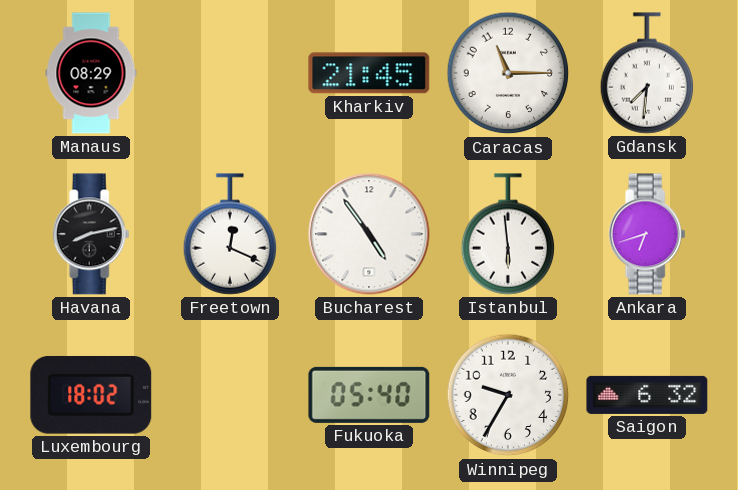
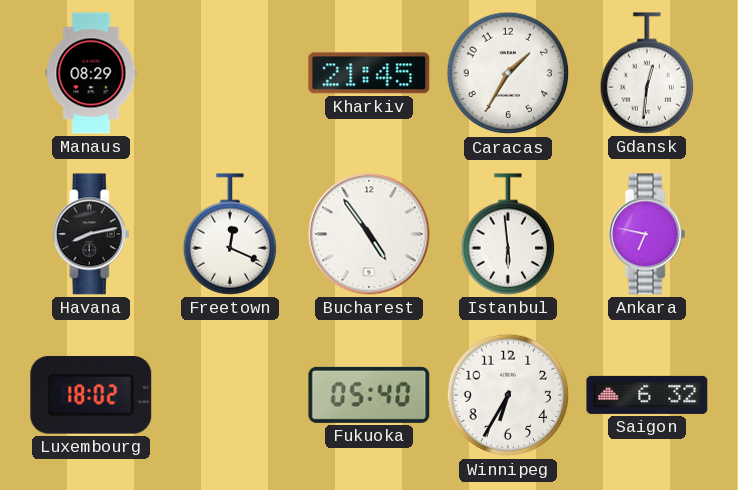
Caracas: 11:15 -> 1:35 (508, 73)
Gdansk: 7:31 -> 12:31 (647, 73)
Ankara: 6:42 -> 6:47 (647, 234)
Winnipeg: 9:35 -> 6:35 (508, 395)
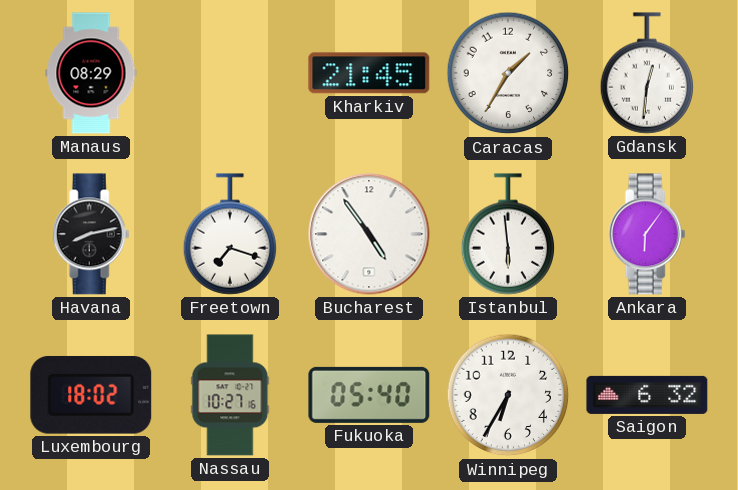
Freetown: 12:19 -> 7:18 (230, 234)
Ankara: 6:47 -> 6:06 (647, 234)
Nassau: none -> 10:27 (230, 395)
